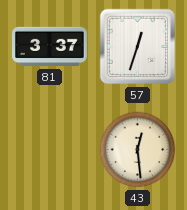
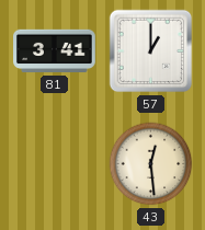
81: 3:37 -> 3:41 (55, 51)
57: 12:33 -> 1:00 (151, 51)
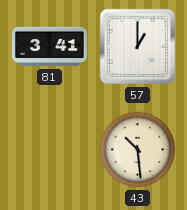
43: 12:29 -> 10:29 (138, 150)
